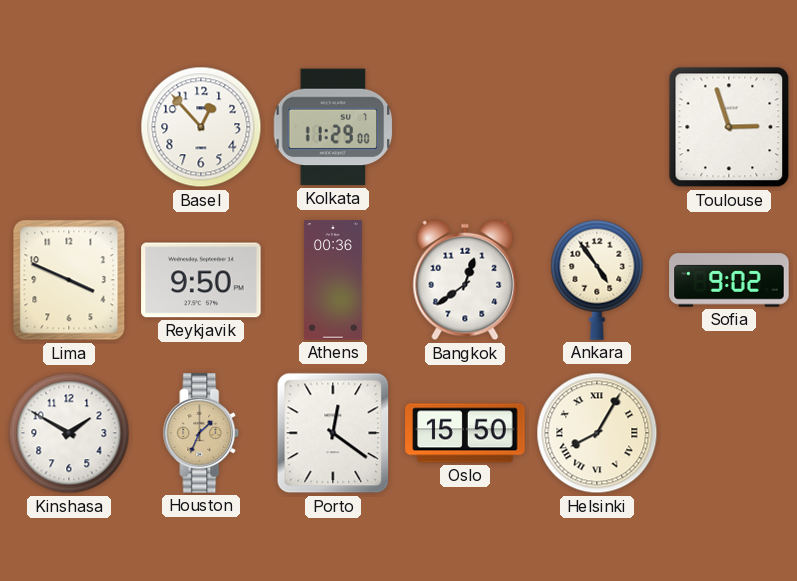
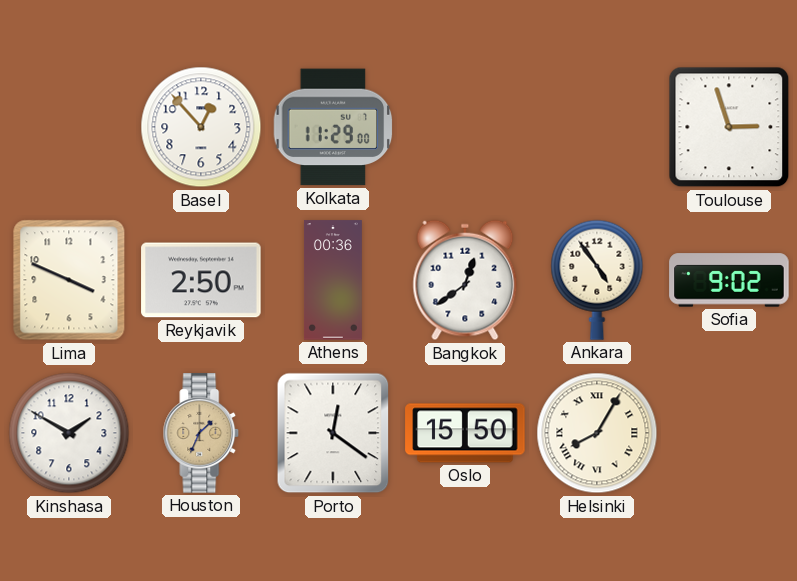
Reykjavik: 9:50 -> 2:50 (201, 280)
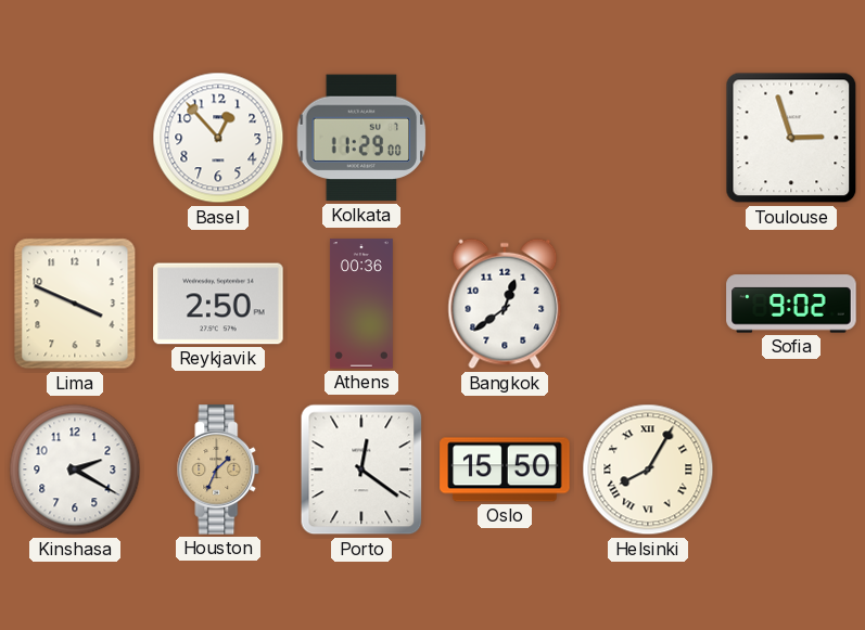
Ankara: 4:54 -> none (597, 280)
Kinshasa: 1:50 -> 2:20 (75, 470)
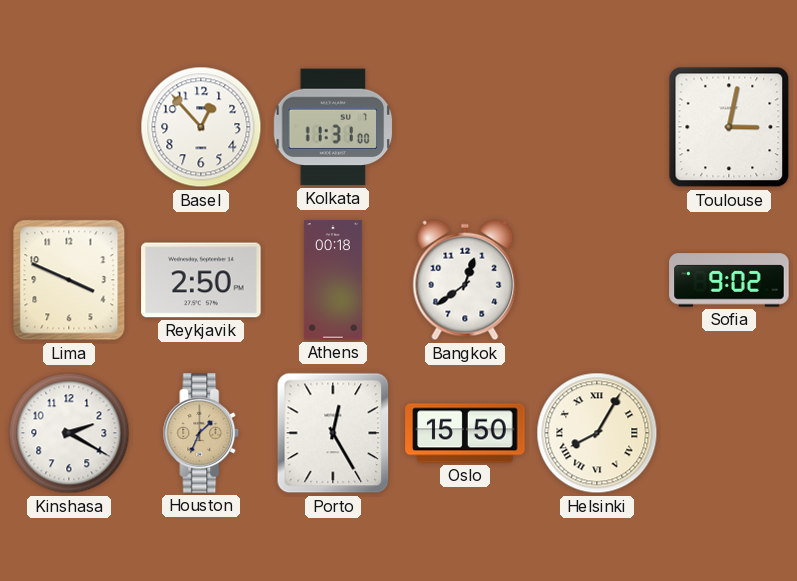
Kolkata: 11:29 -> 11:31 (333, 127)
Toulouse: 2:57 -> 3:02 (729, 127)
Athens: 00:36 -> 00:18 (333, 280)
Porto: 12:21 -> 12:25 (333, 433)
